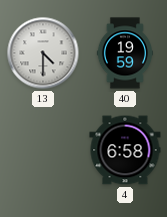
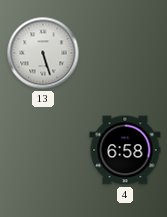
13: 4:30 -> 5:27 (43, 53)
40: 19:59 -> none (124, 53)
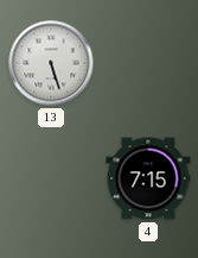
4: 6:58 -> 7:15 (148, 178)
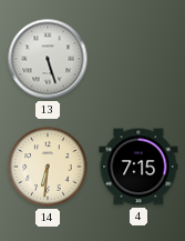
14: none -> 6:31 (48, 167)
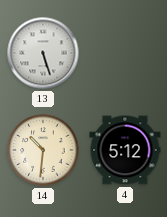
14: 6:31 -> 10:31 (43, 150)
4: 7:15 -> 5:12 (125, 150)
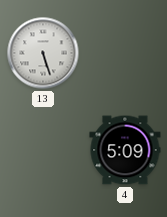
14: 10:31 -> none (43, 150)
4: 5:12 -> 5:09 (125, 150)
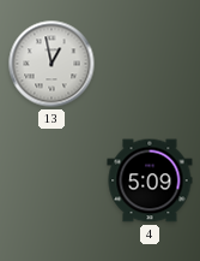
13: 5:27 -> 12:58 (51, 64)
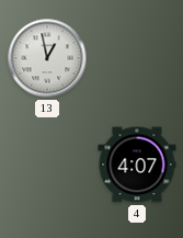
4: 5:09 -> 4:07 (137, 165)
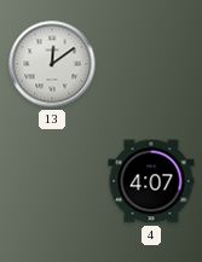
13: 12:58 -> 12:09 (52, 64)
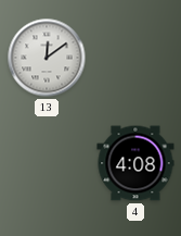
4: 4:07 -> 4:08 (135, 163)
